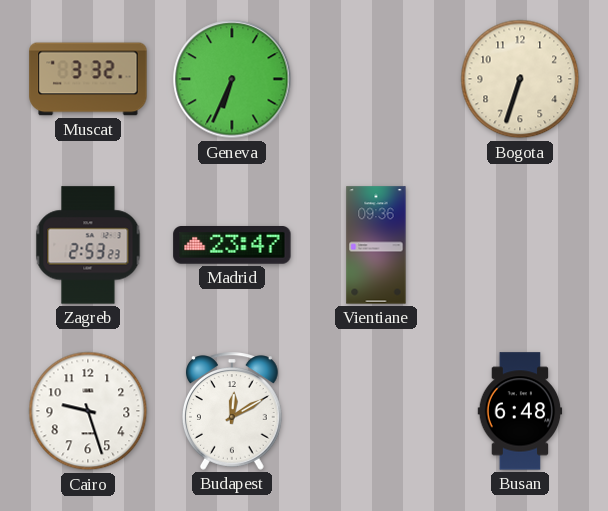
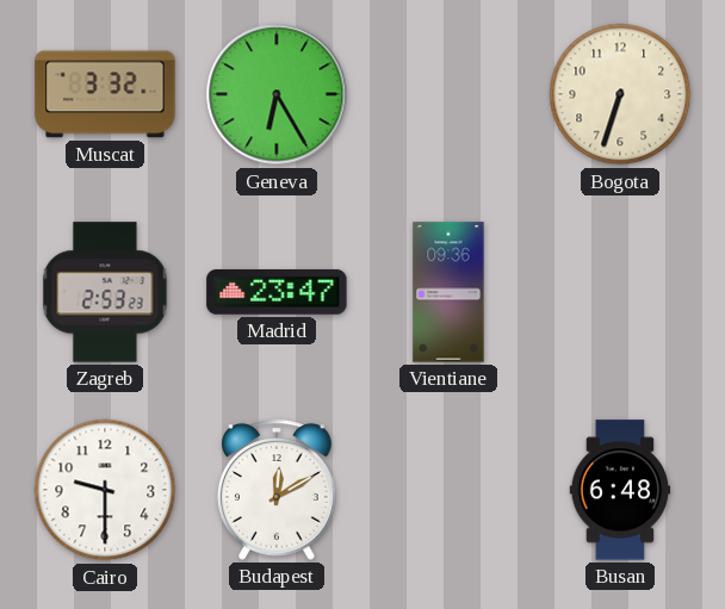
Geneva: 6:34 -> 6:25 (277, 94)
Cairo: 9:27 -> 9:30 (105, 490)
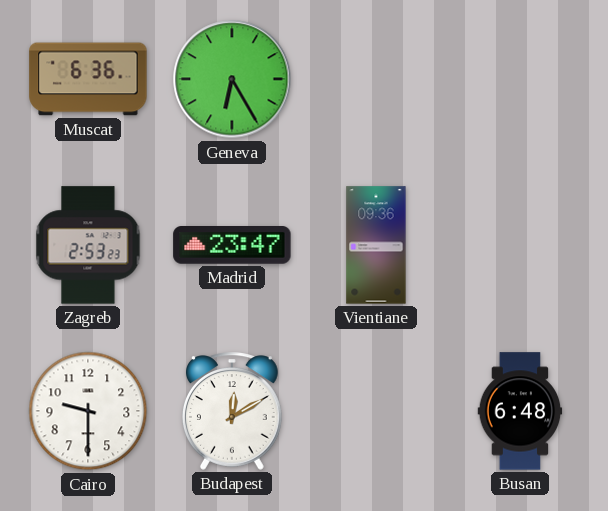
Muscat: 3:32 -> 6:36 (88, 79)
Bogota: 6:33 -> none (620, 94)
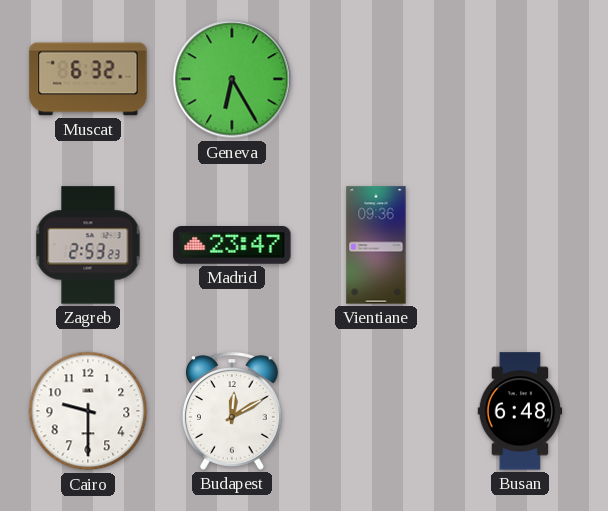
Muscat: 6:36 -> 6:32 (88, 79)
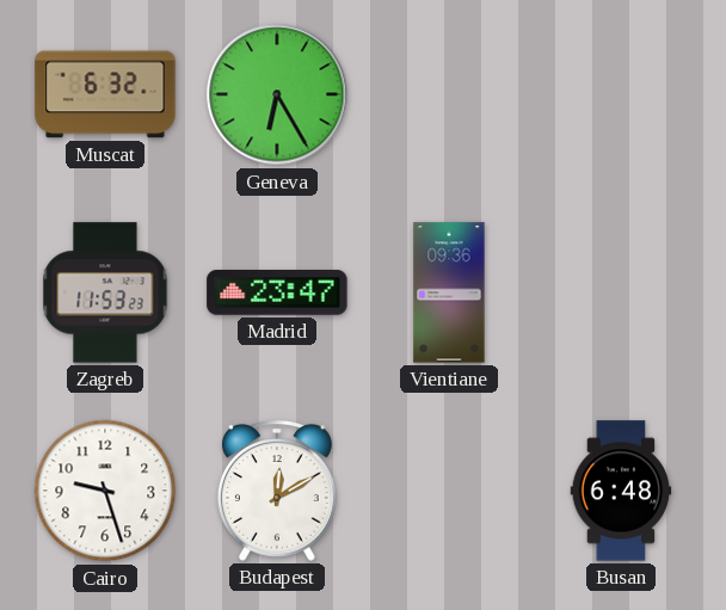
Zagreb: 2:53 -> 11:53 (105, 292)
Cairo: 9:30 -> 9:27 (105, 491)
